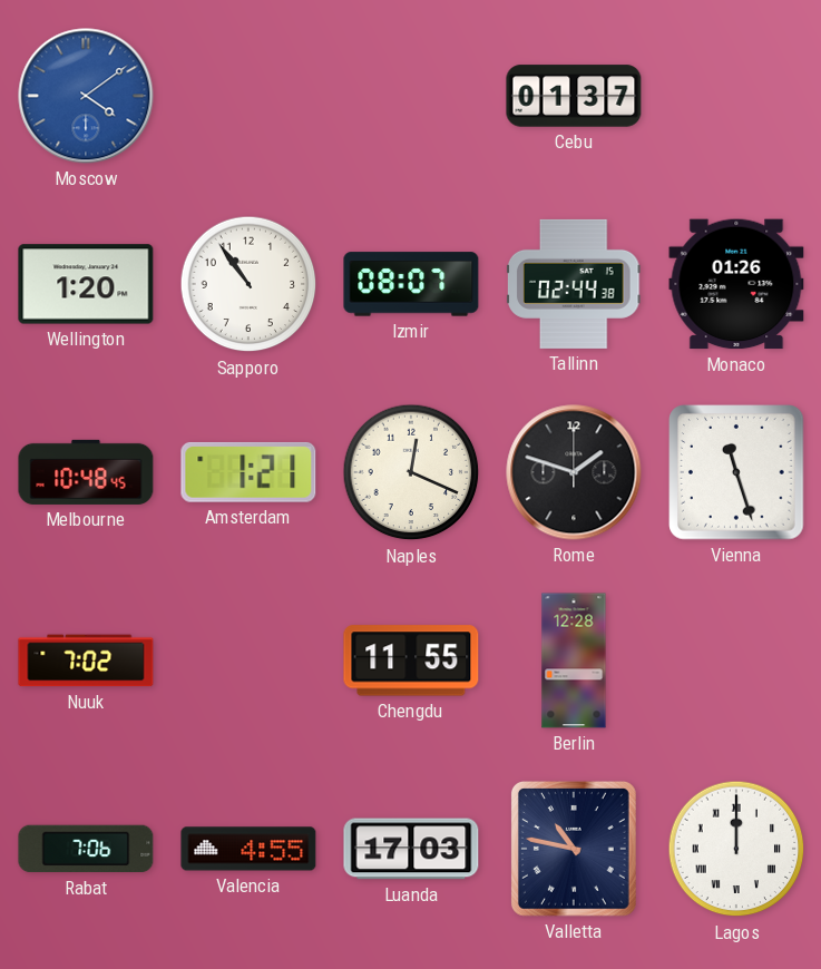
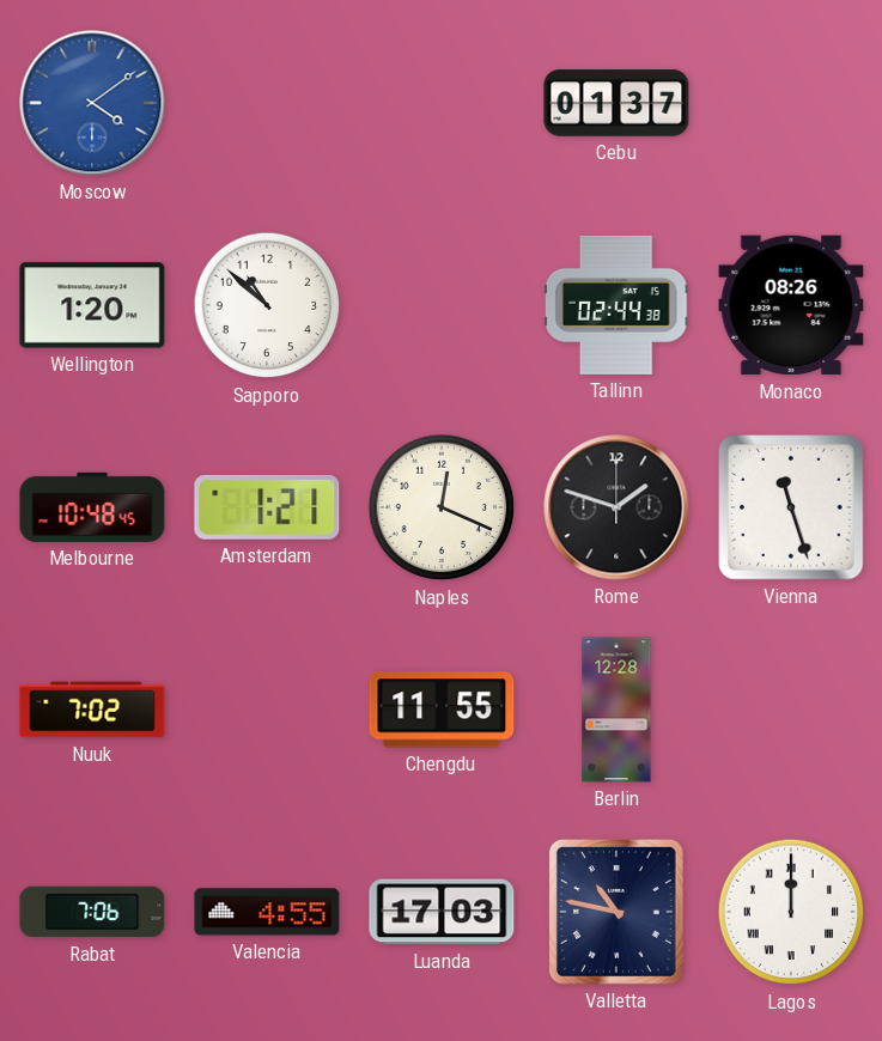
Sapporo: 10:54 -> 10:52 (267, 305)
Izmir: 08:07 -> none (411, 284)
Monaco: 01:26 -> 08:26 (791, 305)
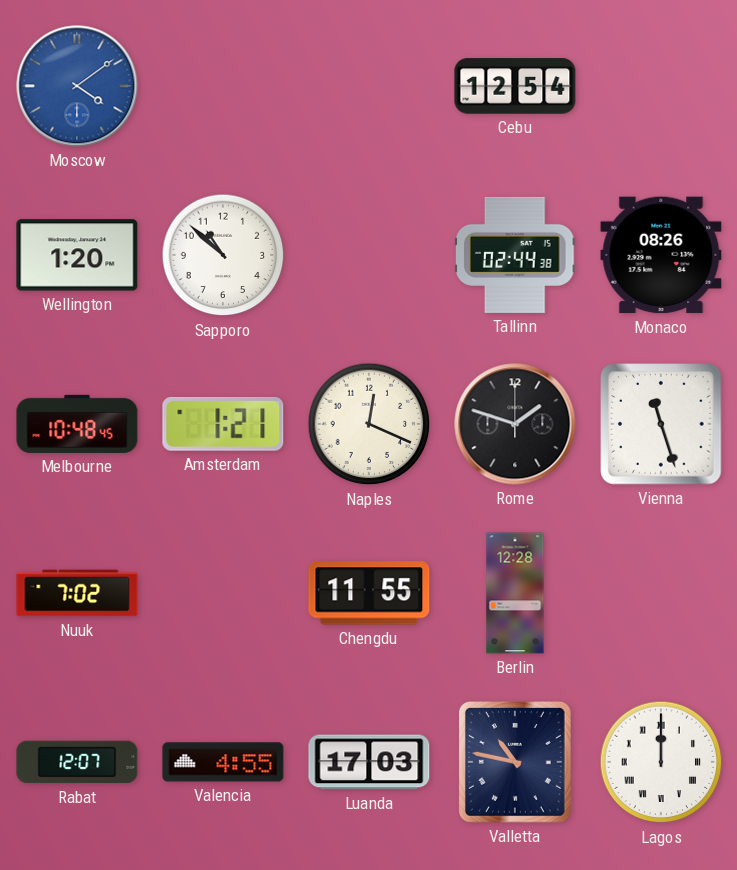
Cebu: 01:37 -> 12:54 (515, 86)
Rabat: 7:06 -> 12:07 (77, 762)
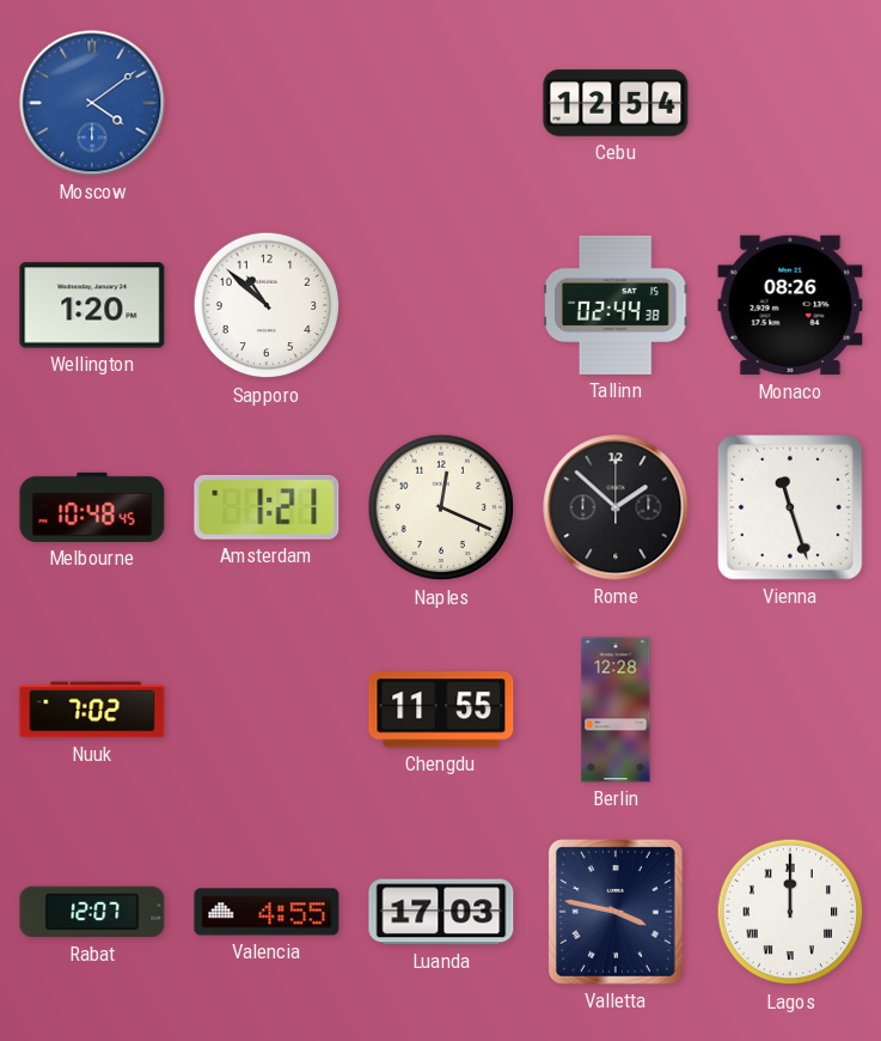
Rome: 1:48 -> 1:52 (616, 507)
Valletta: 10:47 -> 3:47 (616, 912)
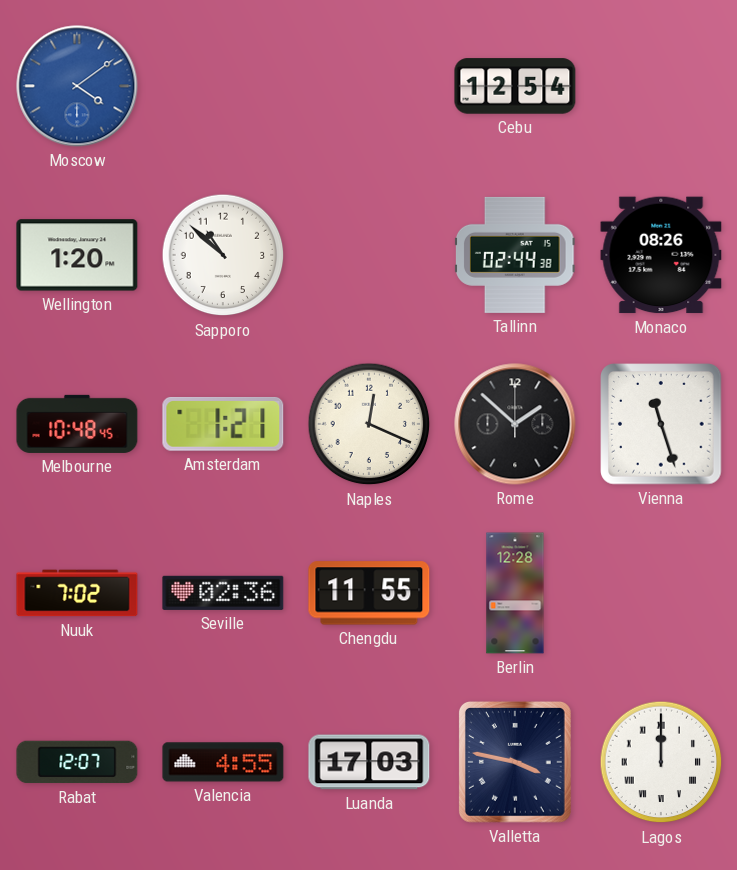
Seville: none -> 02:36 (223, 593)
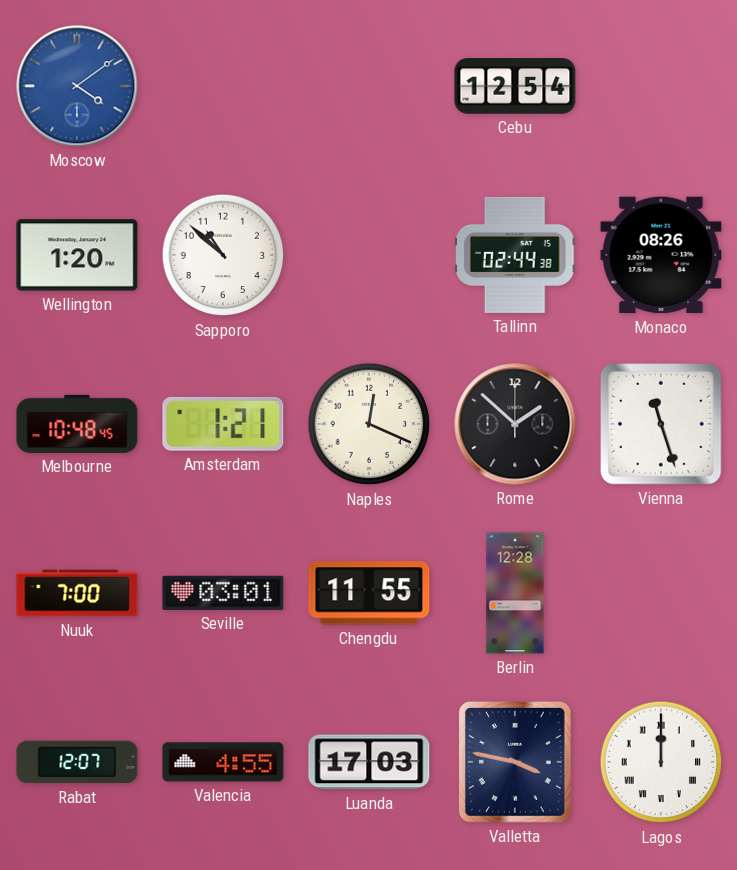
Nuuk: 7:02 -> 7:00 (77, 593)
Seville: 02:36 -> 03:01 (223, 593)
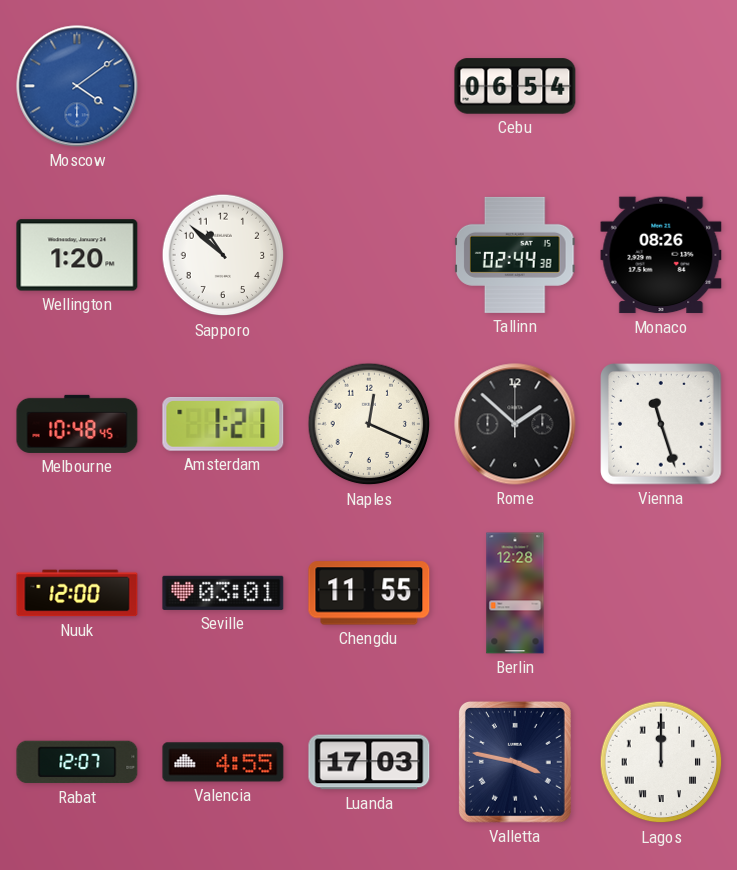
Cebu: 12:54 -> 06:54 (515, 86)
Nuuk: 7:00 -> 12:00 (77, 593)
